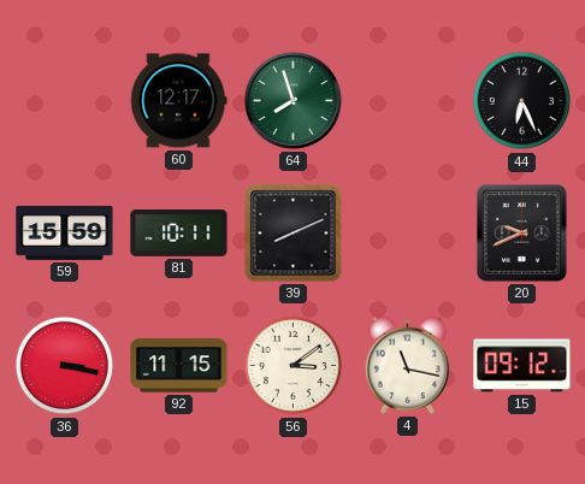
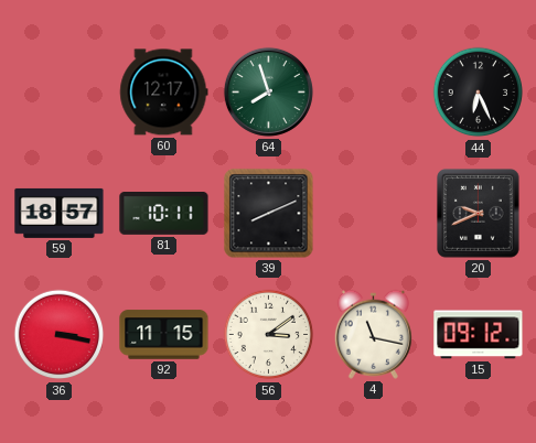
59: 15:59 -> 18:57 (60, 213)
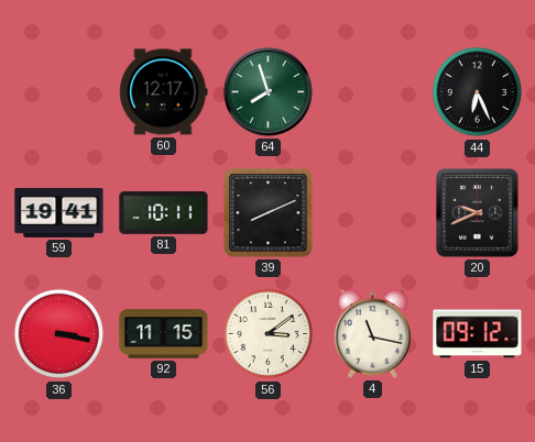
59: 18:57 -> 19:41 (59, 212)
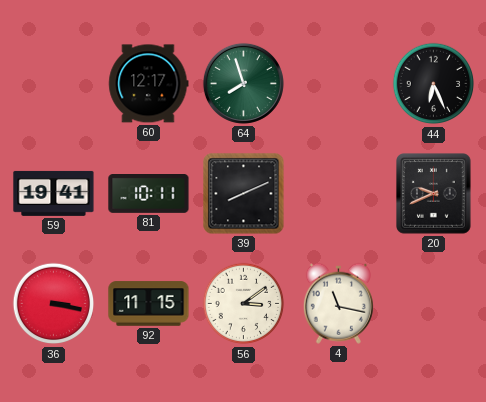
15: 09:12 -> none (478, 334)
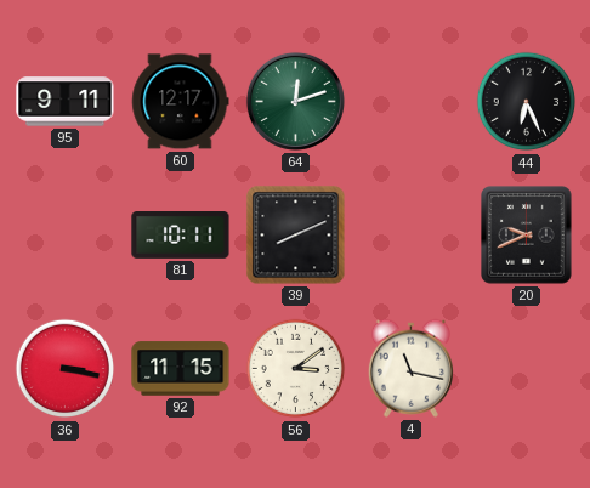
95: none -> 9:11 (66, 102)
64: 7:57 -> 12:12 (295, 101)
59: 19:41 -> none (54, 193)
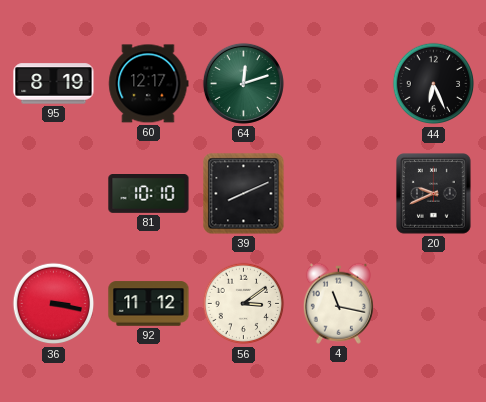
95: 9:11 -> 8:19 (54, 84)
81: 10:11 -> 10:10 (149, 194)
92: 11:15 -> 11:12 (149, 304)
